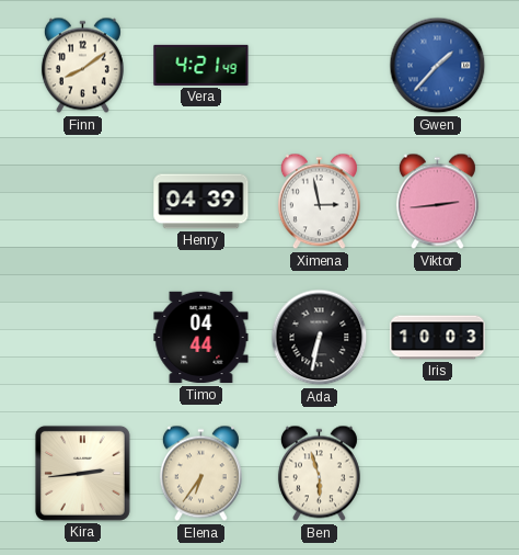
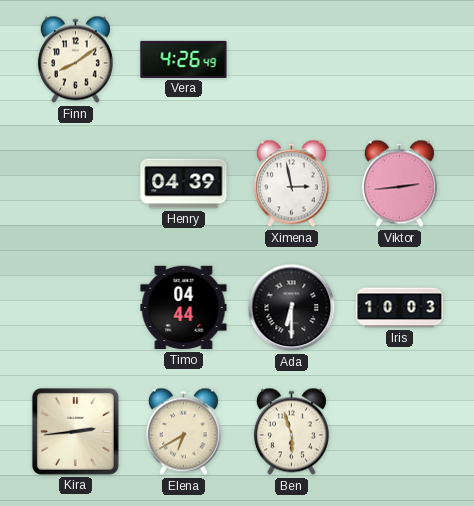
Vera: 4:21 -> 4:26 (184, 59)
Gwen: 1:37 -> none (438, 66)
Ada: 6:32 -> 6:30 (292, 308)
Elena: 6:36 -> 6:40 (183, 432)
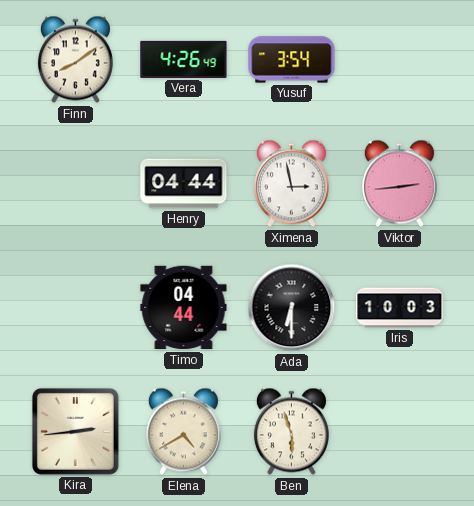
Yusuf: none -> 3:54 (292, 60)
Henry: 04:39 -> 04:44 (184, 184)
Elena: 6:40 -> 4:40 (183, 432)
